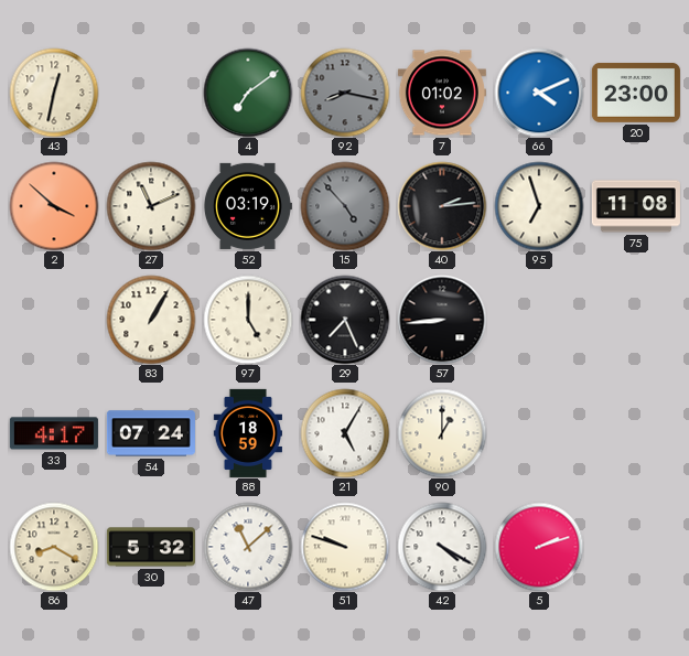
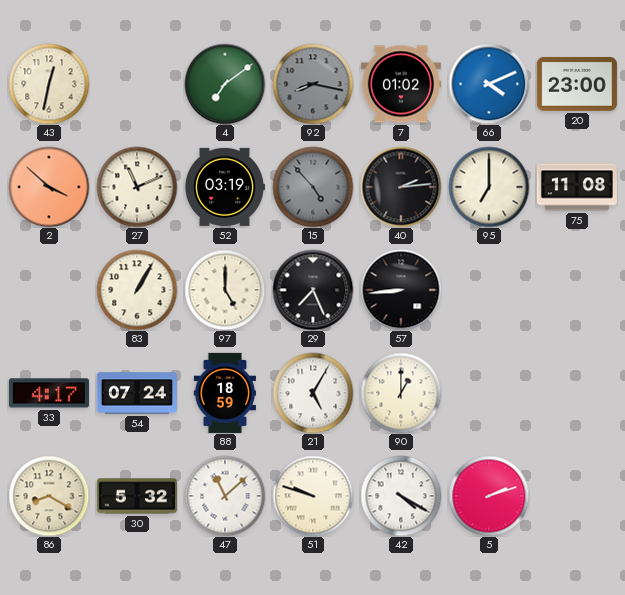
95: 6:57 -> 7:00 (489, 187)
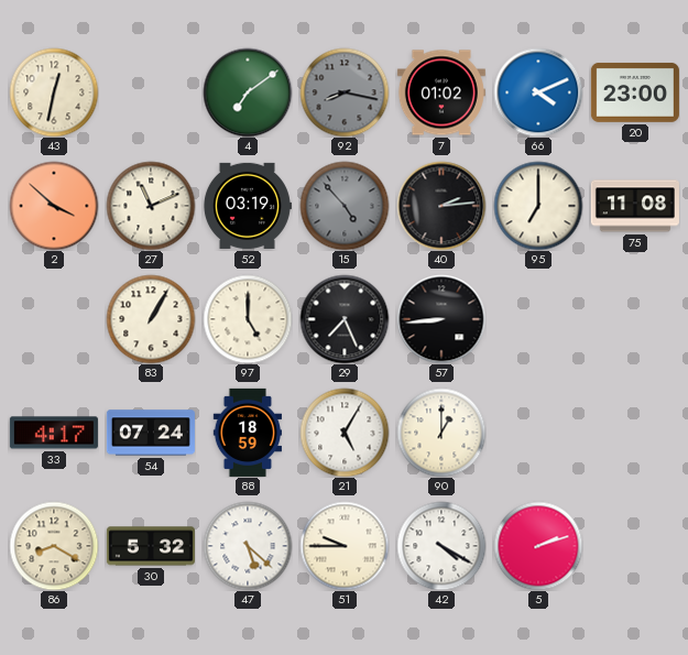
47: 11:08 -> 5:22 (248, 546)
51: 9:48 -> 9:45 (345, 546)
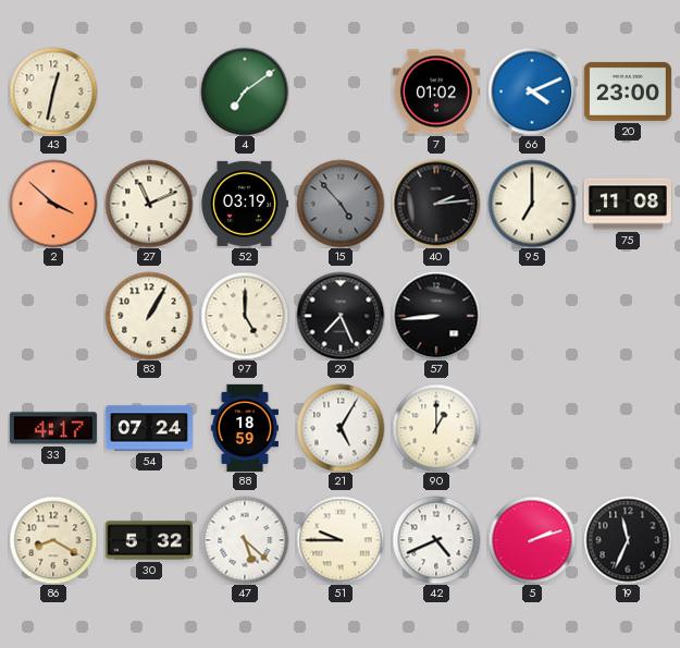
92: 8:17 -> none (345, 92)
42: 4:20 -> 4:41 (436, 540)
19: none -> 11:34 (628, 540)
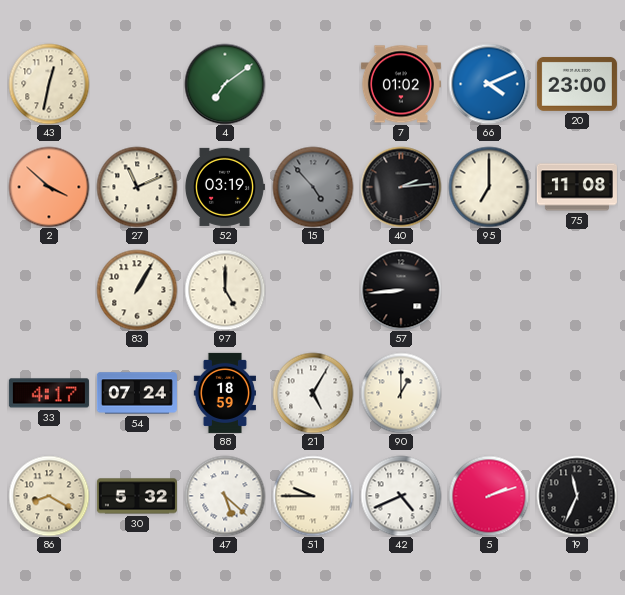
29: 7:26 -> none (341, 316)
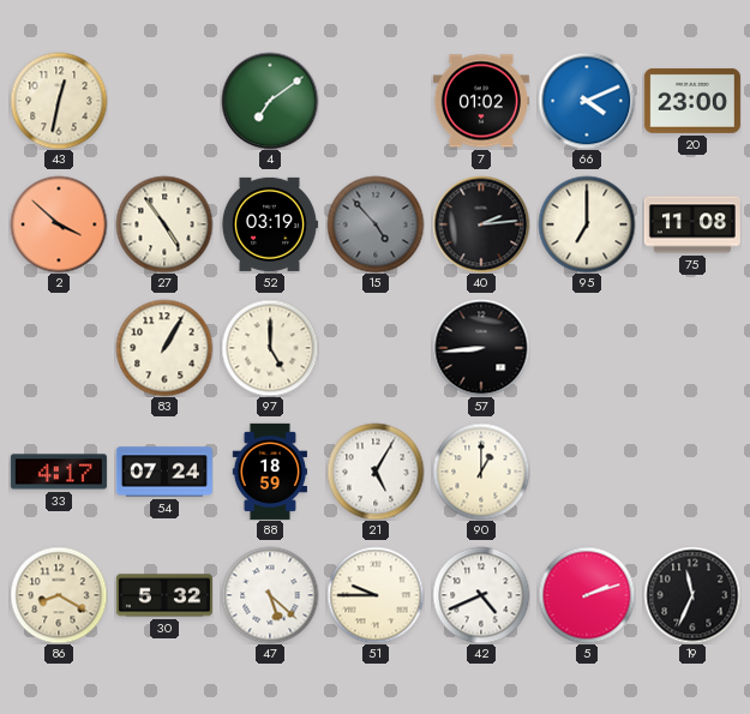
27: 11:11 -> 4:54 (164, 224)
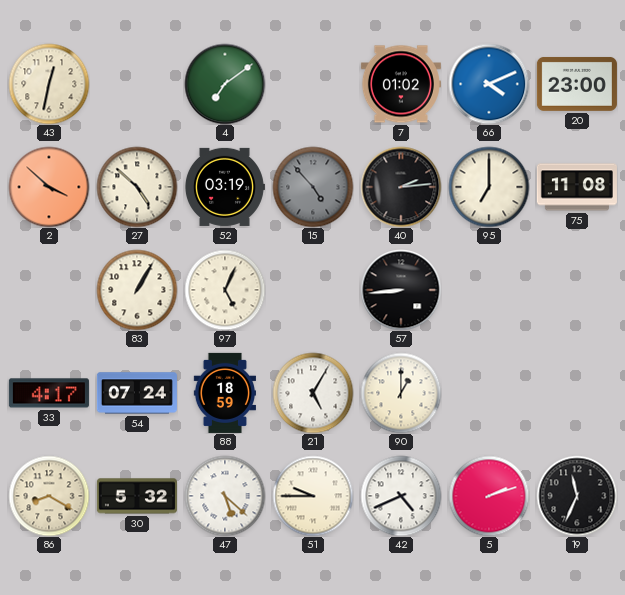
27: 4:54 -> 4:52 (137, 187)
97: 5:00 -> 5:04 (225, 290)
